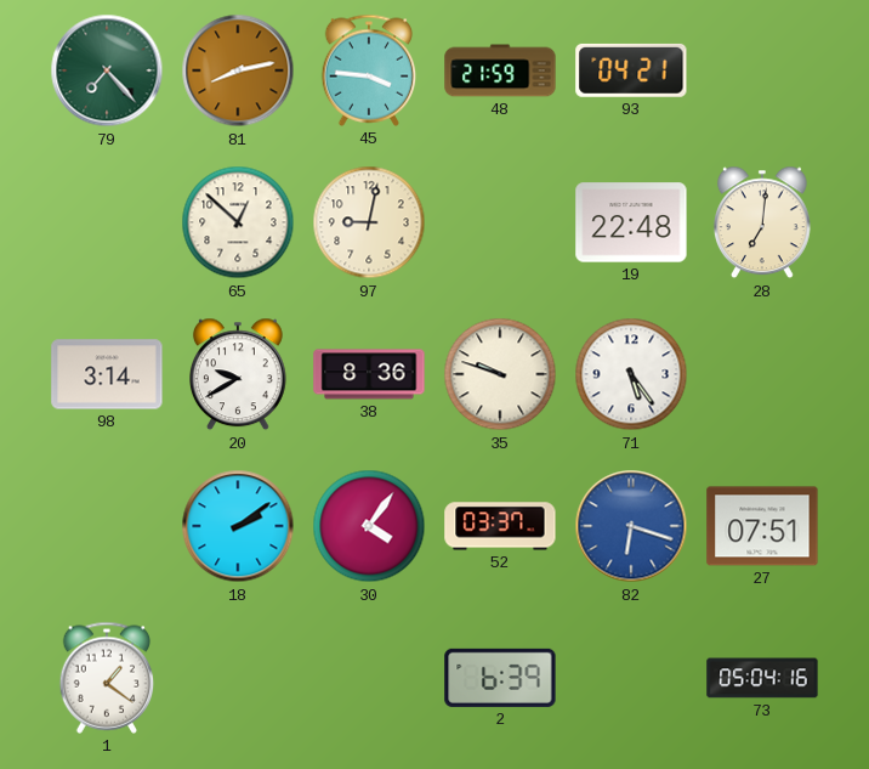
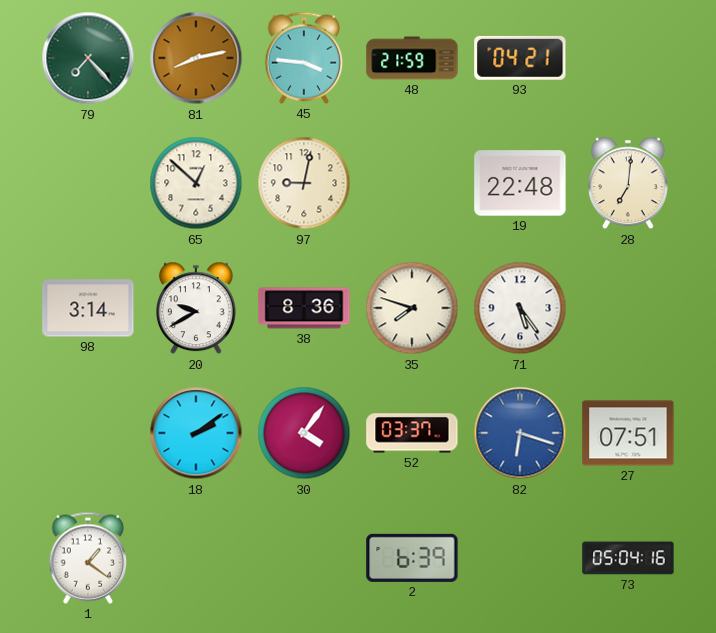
35: 9:48 -> 7:48 (412, 308)
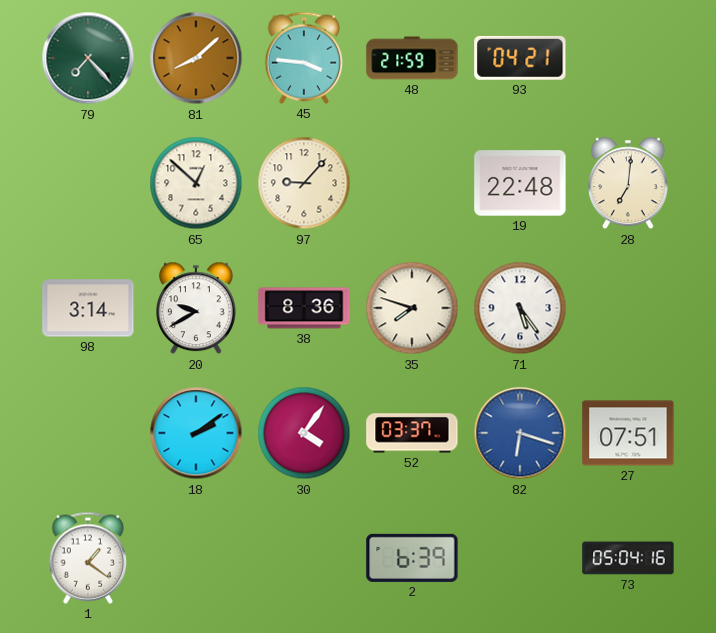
81: 8:13 -> 8:08 (196, 58)
97: 9:02 -> 9:07 (304, 183)
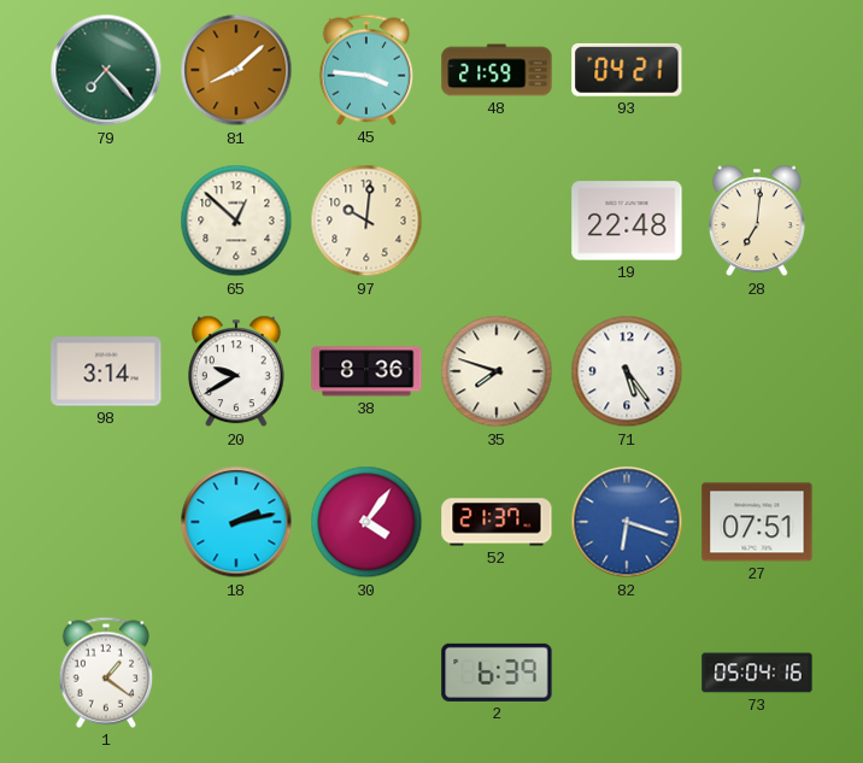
97: 9:07 -> 10:01 (366, 221)
18: 2:09 -> 2:13 (236, 522)
52: 03:37 -> 21:37 (497, 522)
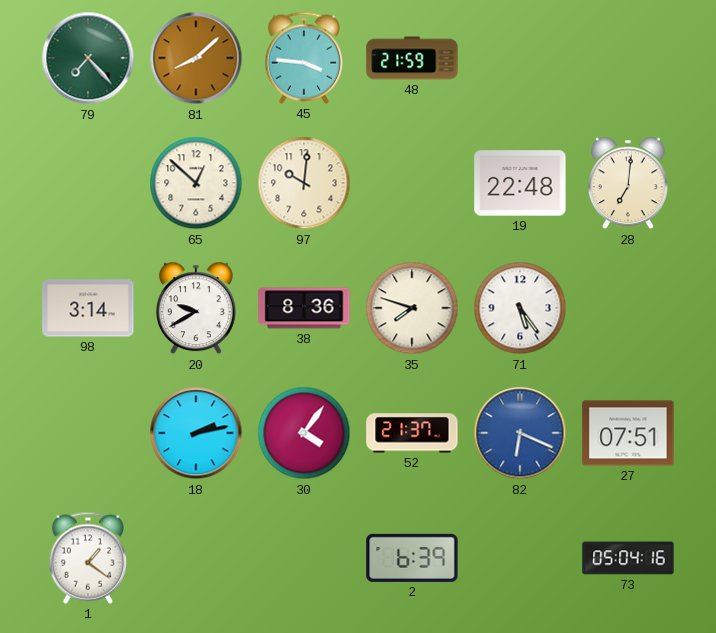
93: 04:21 -> none (627, 70)
82: 6:18 -> 6:19 (520, 433)
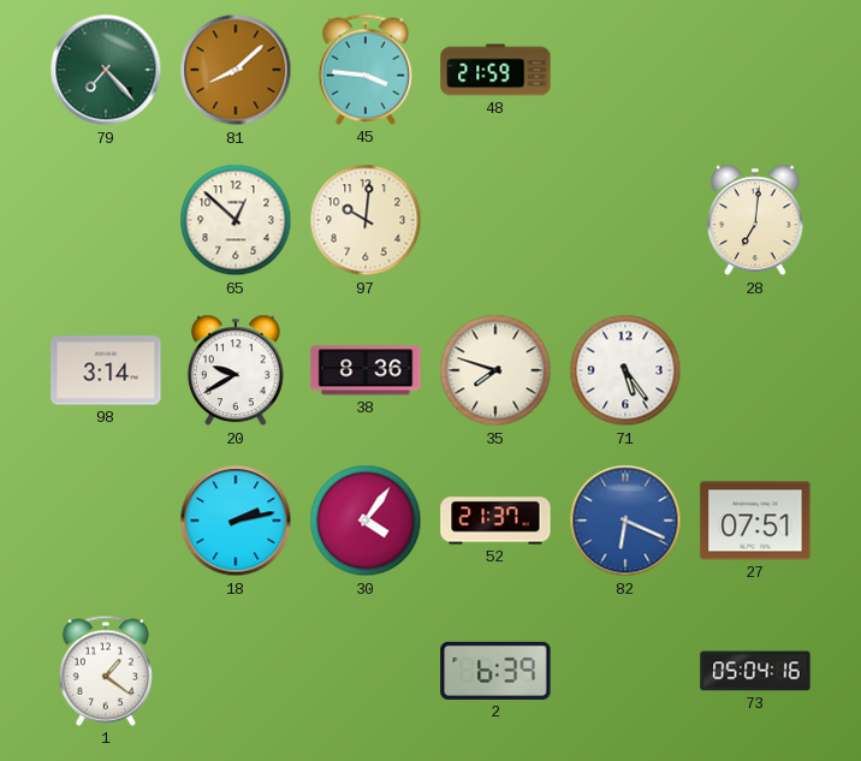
19: 22:48 -> none (520, 183)
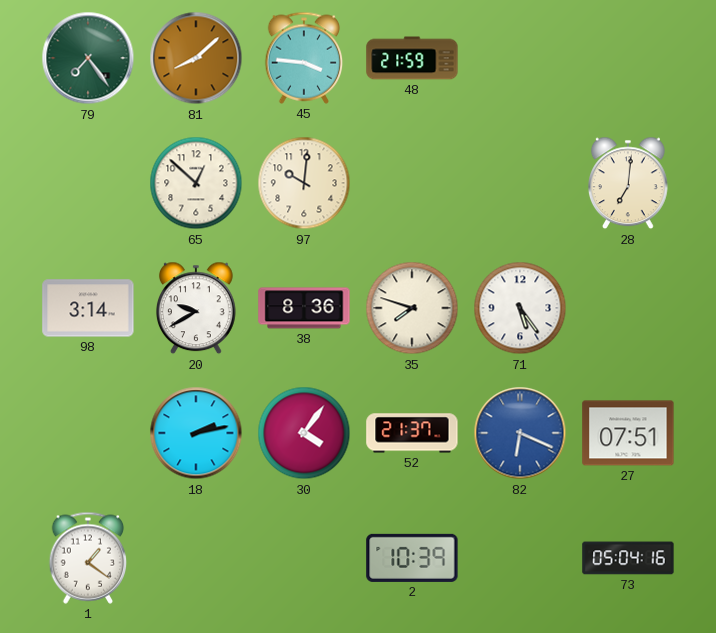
79: 7:23 -> 7:24 (88, 58)
2: 6:39 -> 10:39 (412, 558)
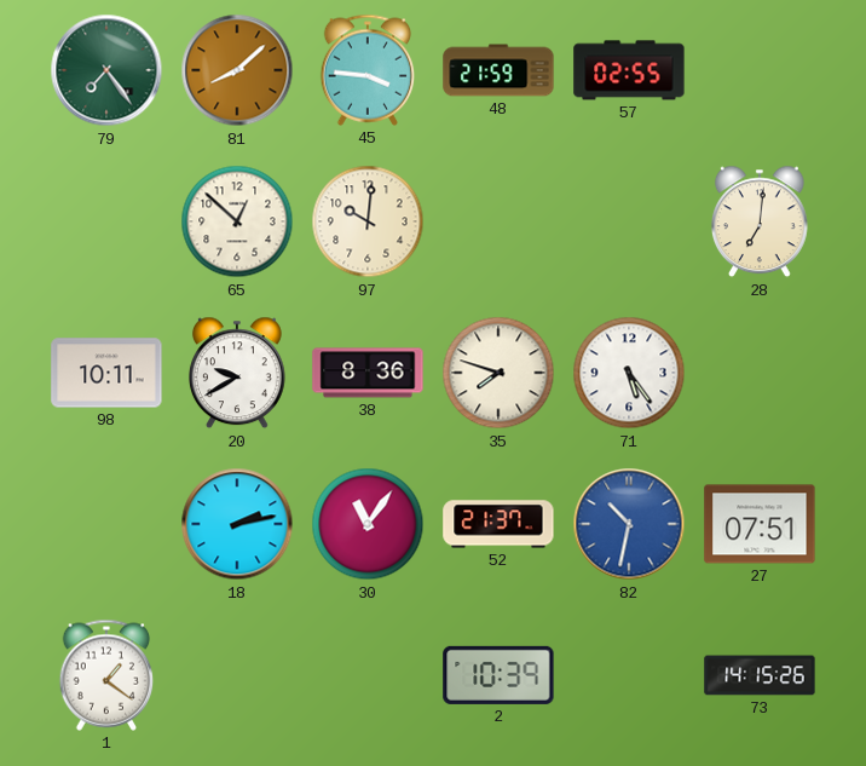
57: none -> 02:55 (629, 70)
98: 3:14 -> 10:11 (106, 373)
30: 4:06 -> 11:06 (368, 524)
82: 6:19 -> 10:32 (629, 524)
73: 05:04 -> 14:15 (760, 675)
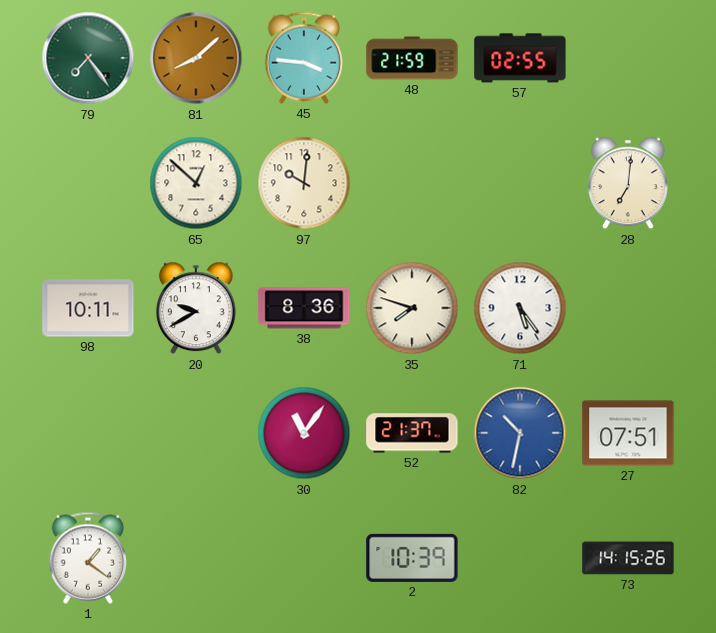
18: 2:13 -> none (237, 524)
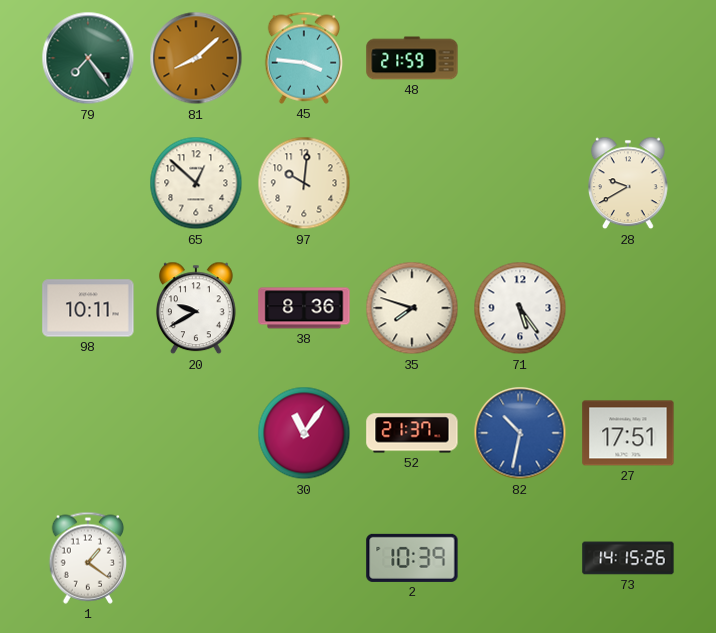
57: 02:55 -> none (520, 58)
28: 7:01 -> 9:40 (629, 183)
27: 07:51 -> 17:51 (628, 433)
